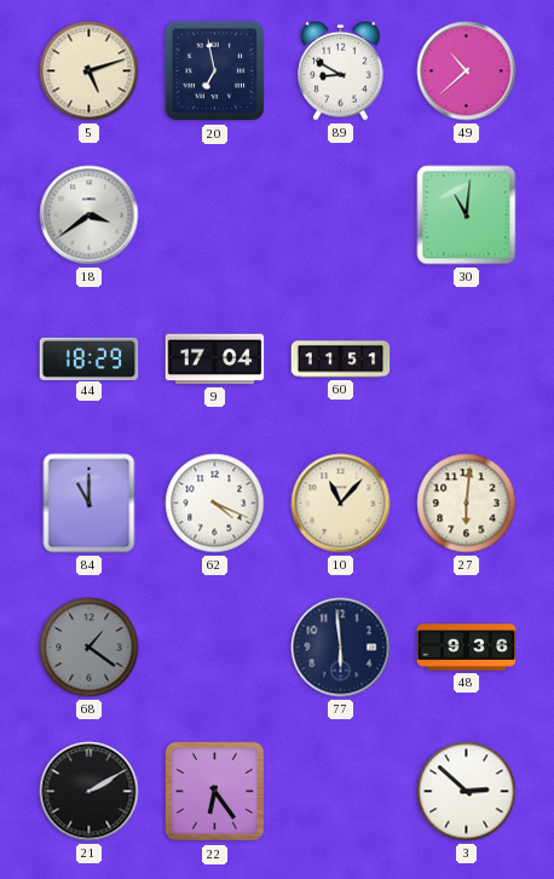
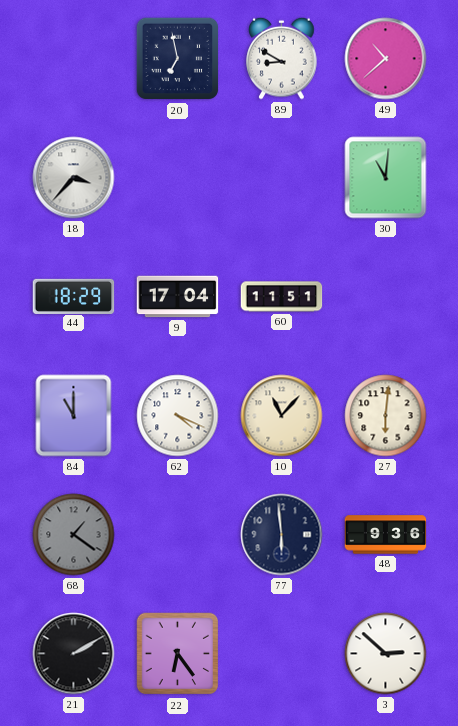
5: 5:12 -> none (90, 71)
18: 3:39 -> 3:37 (74, 178)
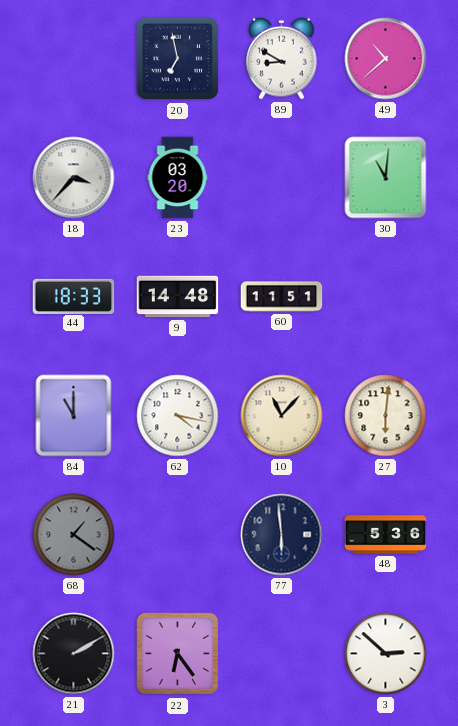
23: none -> 03:20 (178, 178)
44: 18:29 -> 18:33 (74, 296)
9: 17:04 -> 14:48 (178, 297)
62: 4:19 -> 4:17 (178, 416)
48: 9:36 -> 5:36 (386, 535)
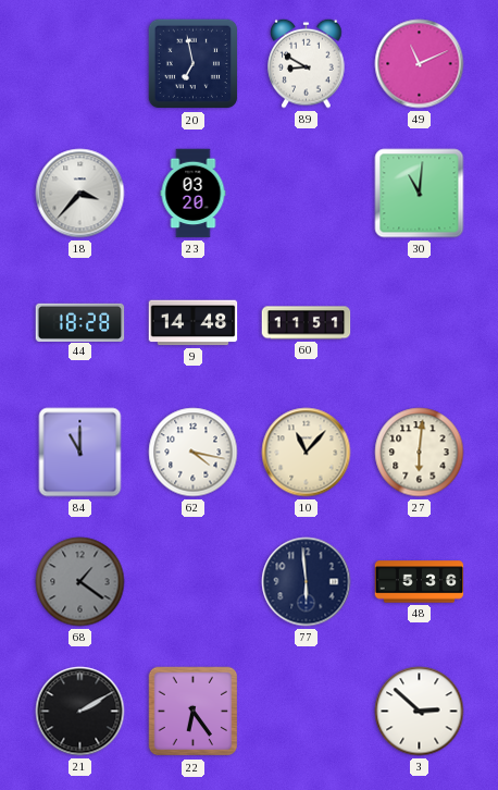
49: 10:38 -> 11:11 (420, 64)
44: 18:33 -> 18:28 (80, 322)
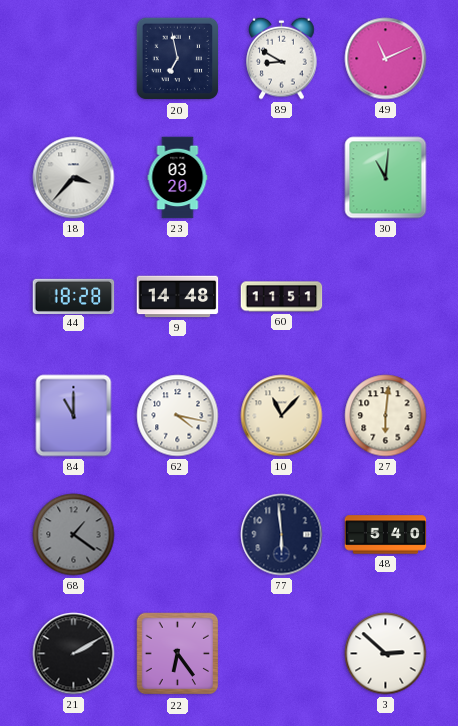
48: 5:36 -> 5:40 (386, 535)
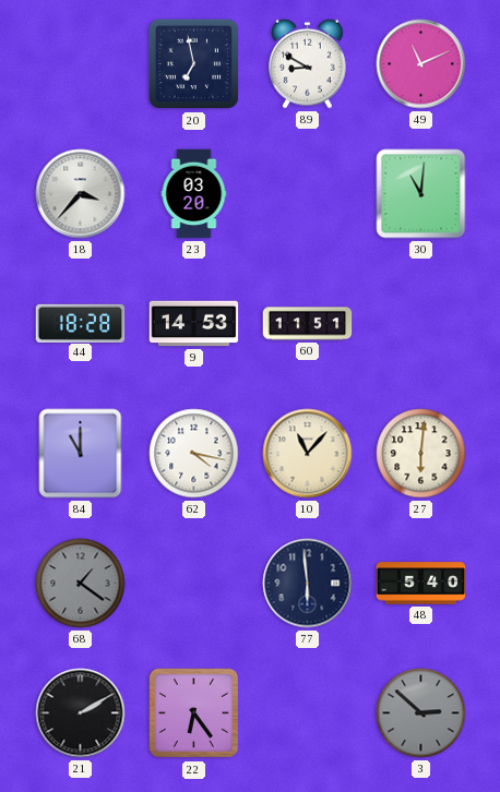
9: 14:48 -> 14:53 (194, 324)
3 dial: white -> grey (421, 713)
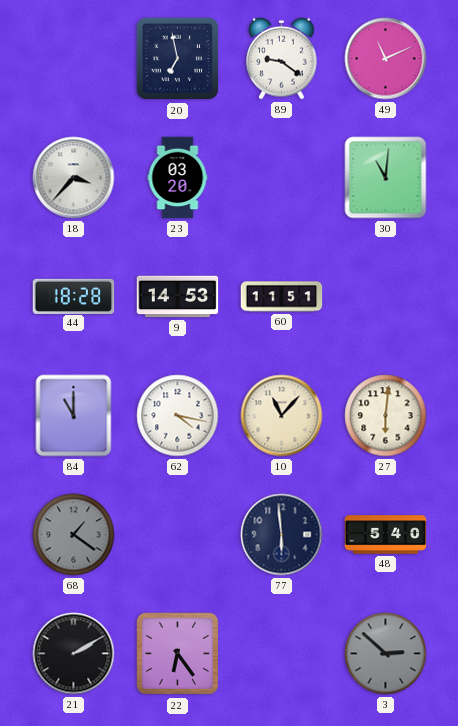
89: 8:50 -> 9:21 (282, 58)
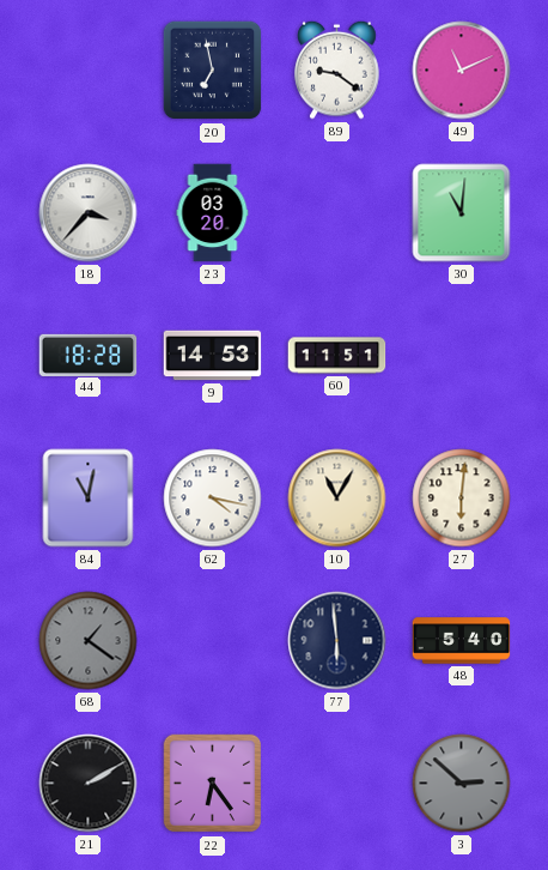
84: 11:00 -> 11:02 (89, 499)
10: 11:07 -> 11:05 (337, 499)
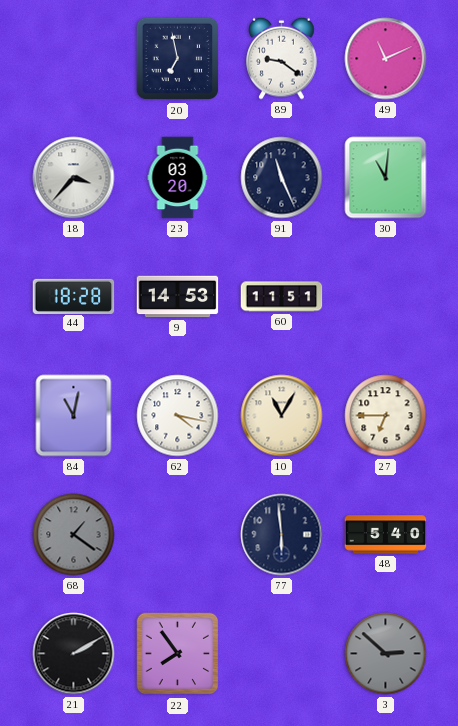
91: none -> 11:26 (282, 178)
27: 6:01 -> 6:45 (386, 416)
22: 6:24 -> 7:54 (178, 654)
